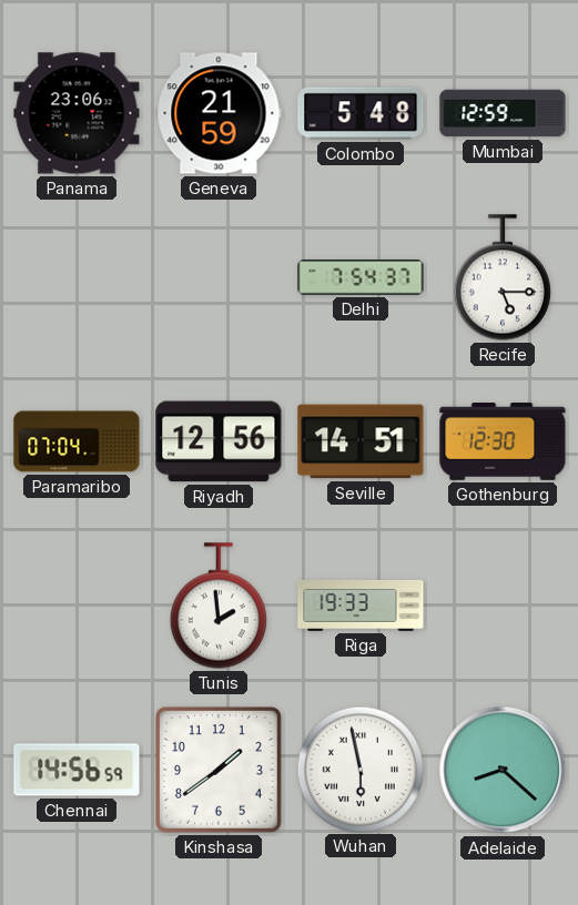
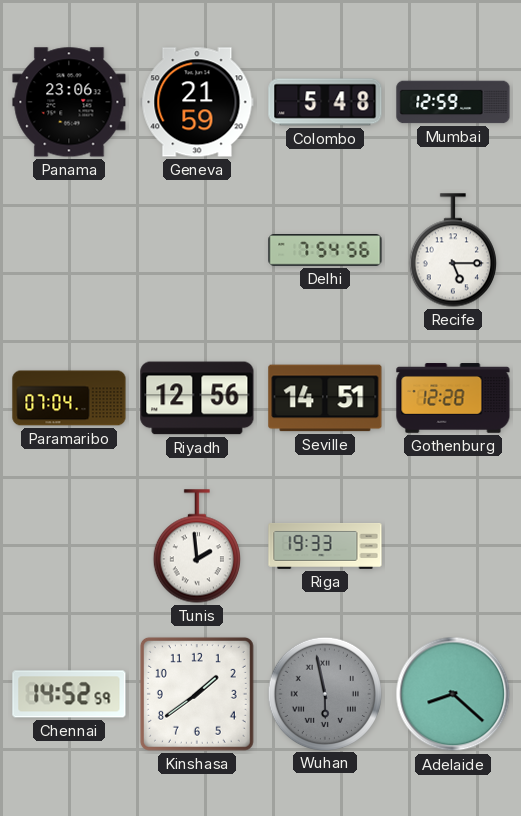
Delhi: 7:54:37 -> 7:54:56 (325, 251)
Gothenburg: 12:30 -> 12:28 (453, 398)
Chennai: 14:56 -> 14:52 (69, 694)
Wuhan dial: white -> grey (324, 693)
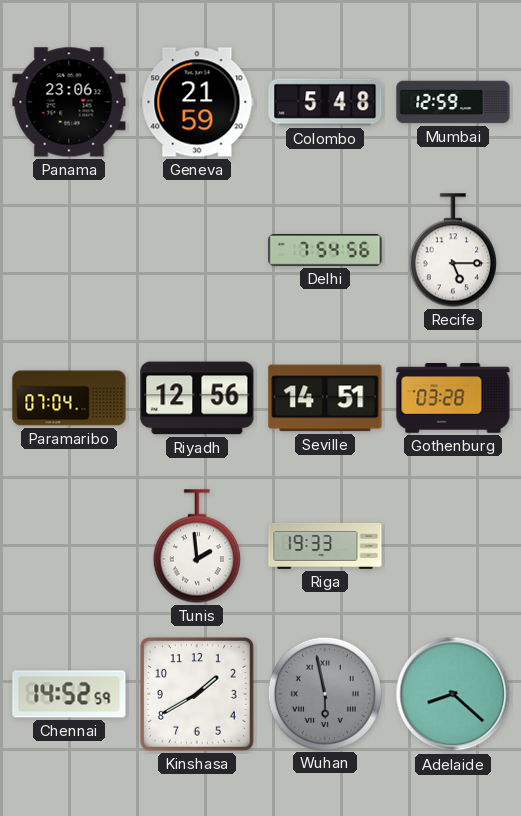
Gothenburg: 12:28 -> 03:28 (453, 398)
Kinshasa: 1:39 -> 1:40 (197, 694)
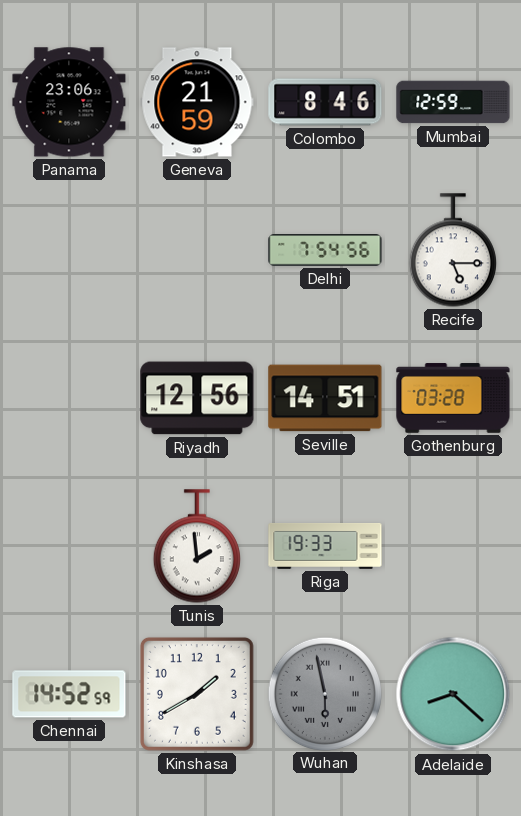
Colombo: 5:48 -> 8:46 (325, 102)
Paramaribo: 07:04 -> none (69, 398)
